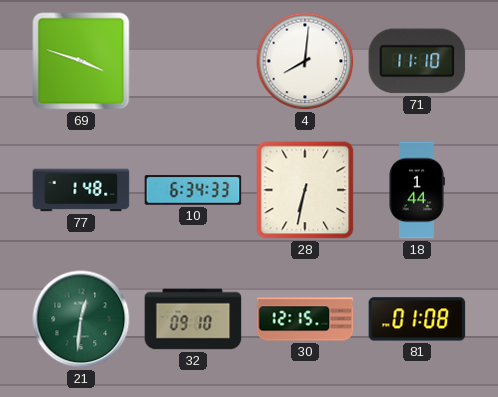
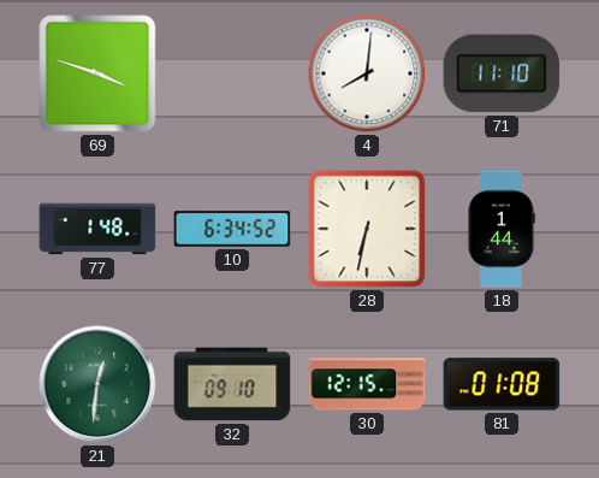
10: 6:34:33 -> 6:34:52 (232, 229)
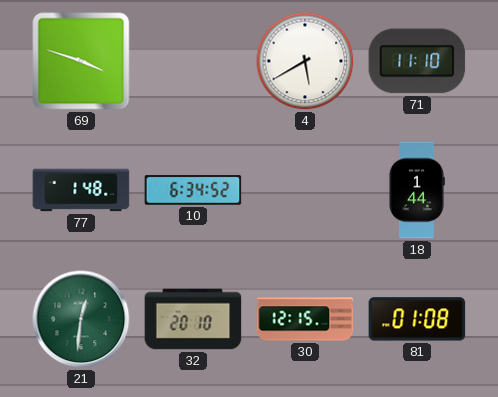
4: 8:01 -> 5:40 (305, 61)
28: 6:32 -> none (367, 229)
32: 09:10 -> 20:10 (193, 319)
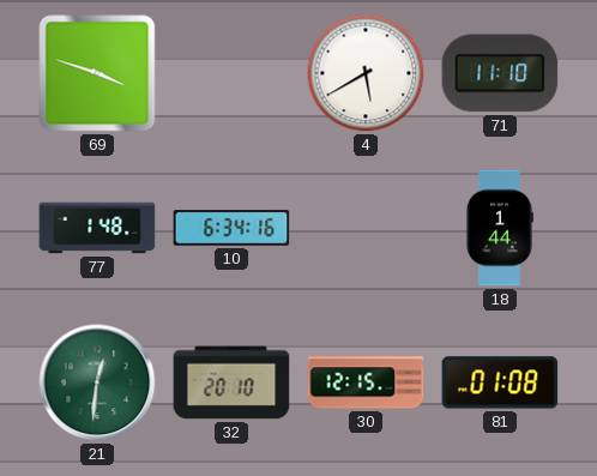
10: 6:34:52 -> 6:34:16 (231, 228)
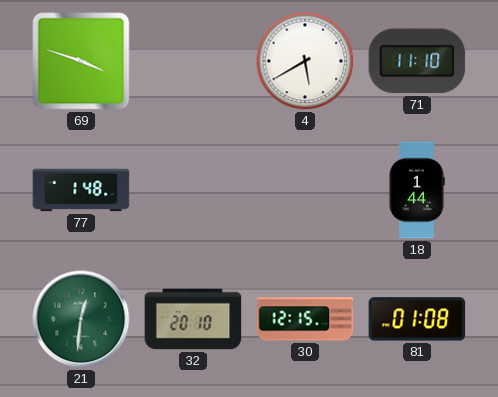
10: 6:34 -> none (231, 228)
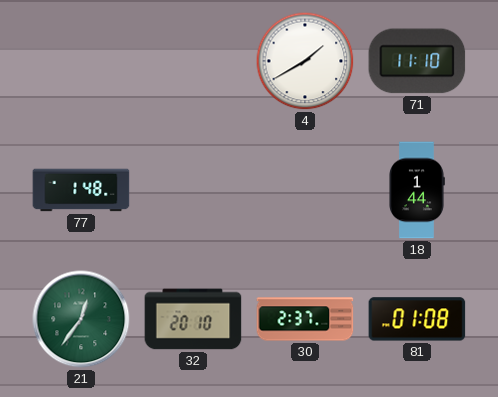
69: 3:48 -> none (81, 61)
4: 5:40 -> 1:40 (305, 61)
21: 12:31 -> 12:36 (81, 319)
30: 12:15 -> 2:37 (305, 319)
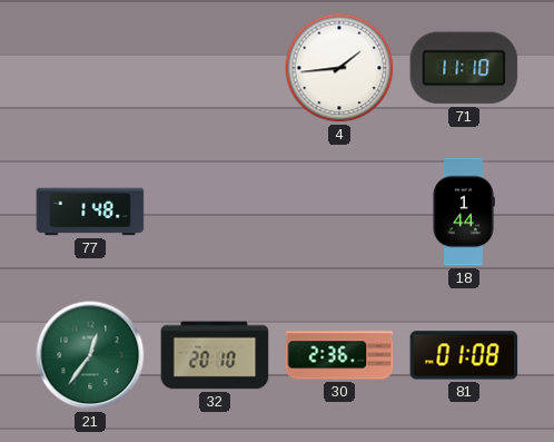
4: 1:40 -> 1:44 (339, 68)
30: 2:37 -> 2:36 (339, 355)
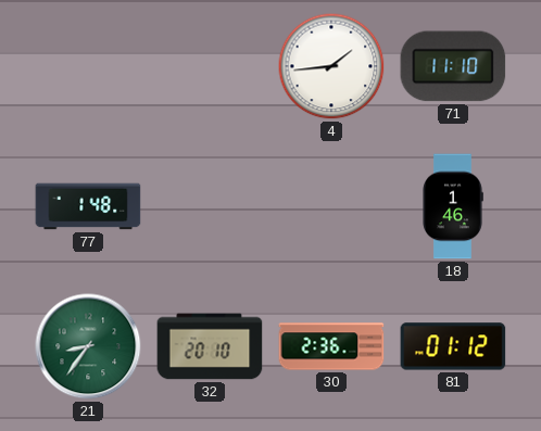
18: 1:44 -> 1:46 (453, 206)
21: 12:36 -> 8:36 (88, 346)
81: 01:08 -> 01:12 (453, 346)
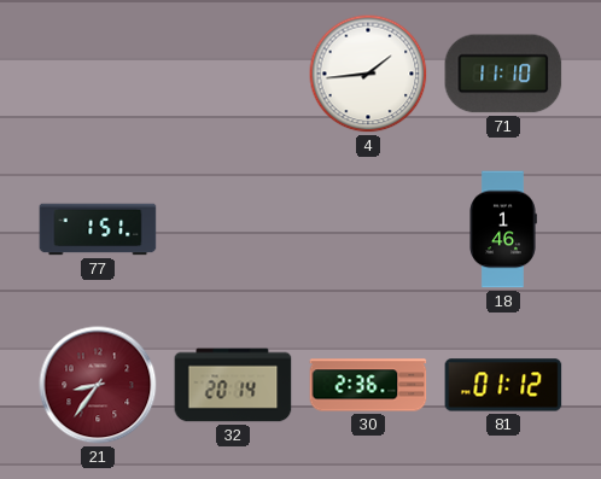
77: 1:48 -> 1:51 (98, 229)
21 dial: green -> burgundy (98, 385)
32: 20:10 -> 20:14 (233, 385)
